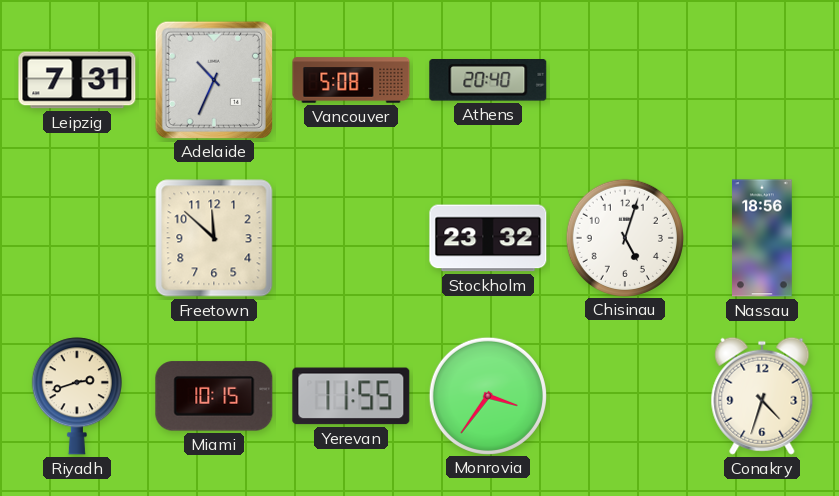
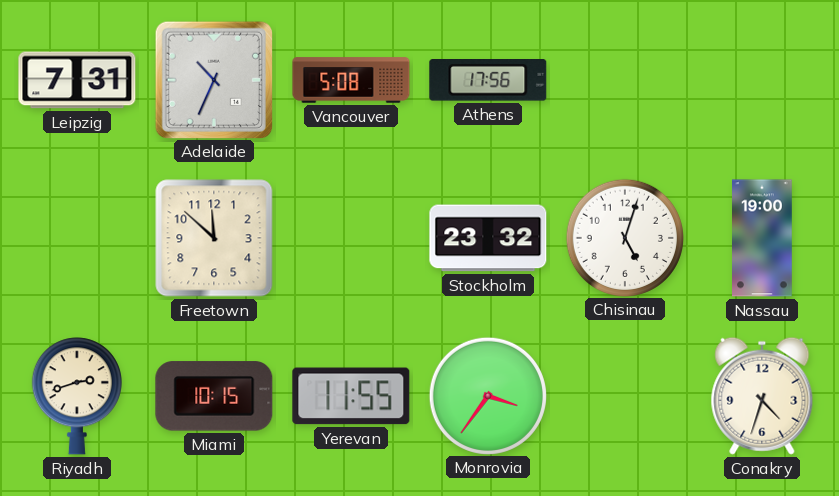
Athens: 20:40 -> 17:56 (488, 81)
Nassau: 18:56 -> 19:00 (762, 238)
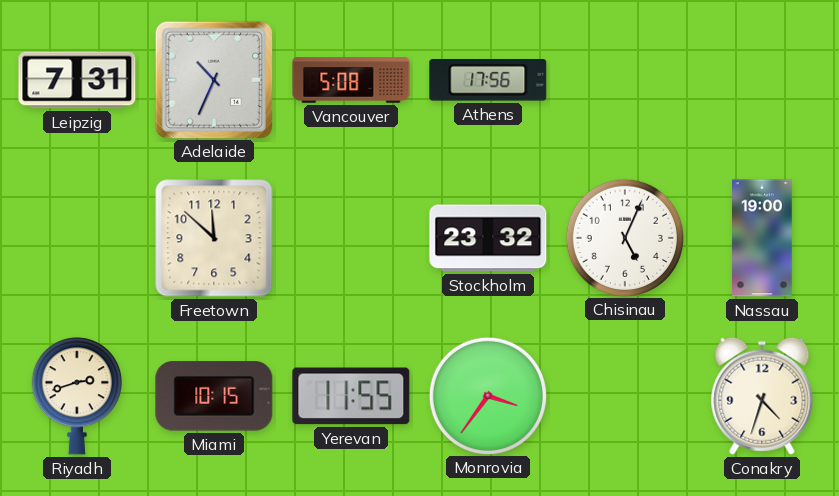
Chisinau: 5:03 -> 5:04 (624, 237)
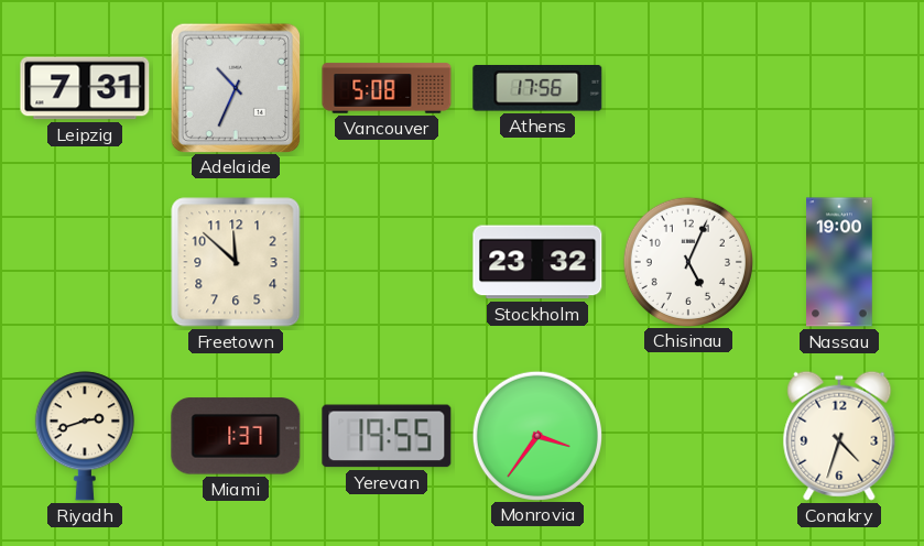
Miami: 10:15 -> 1:37 (236, 436)
Yerevan: 11:55 -> 19:55 (387, 436)
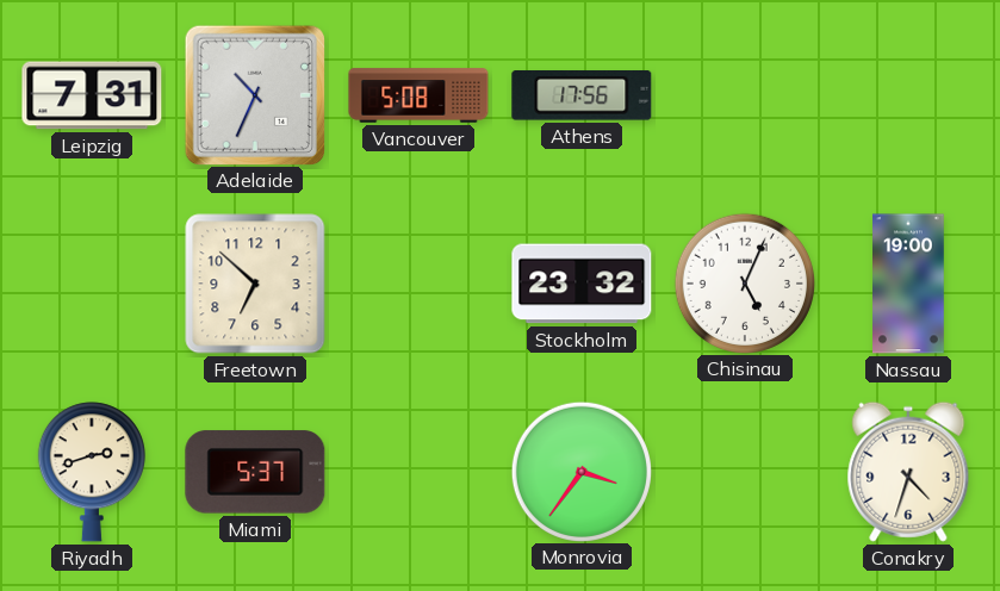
Freetown: 11:52 -> 6:52 (255, 284)
Miami: 1:37 -> 5:37 (255, 472)
Yerevan: 19:55 -> none (387, 436)
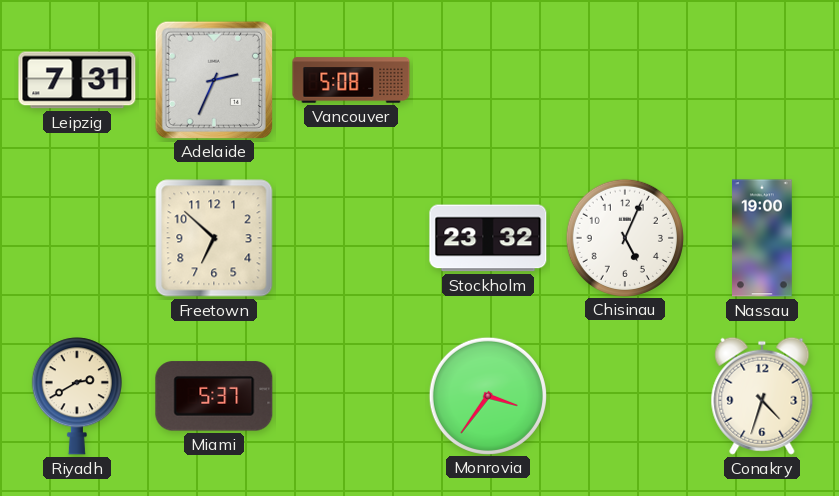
Adelaide: 10:34 -> 2:34 (213, 79)
Athens: 17:56 -> none (582, 97)
Riyadh: 2:42 -> 2:40 (77, 396)
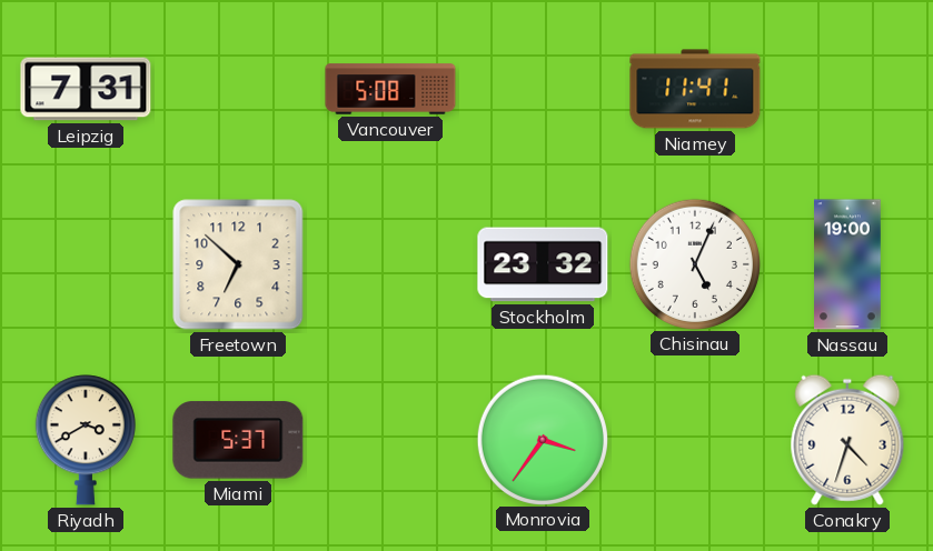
Adelaide: 2:34 -> none (213, 79)
Niamey: none -> 11:41 (695, 89)
Riyadh: 2:40 -> 3:40 (86, 440)
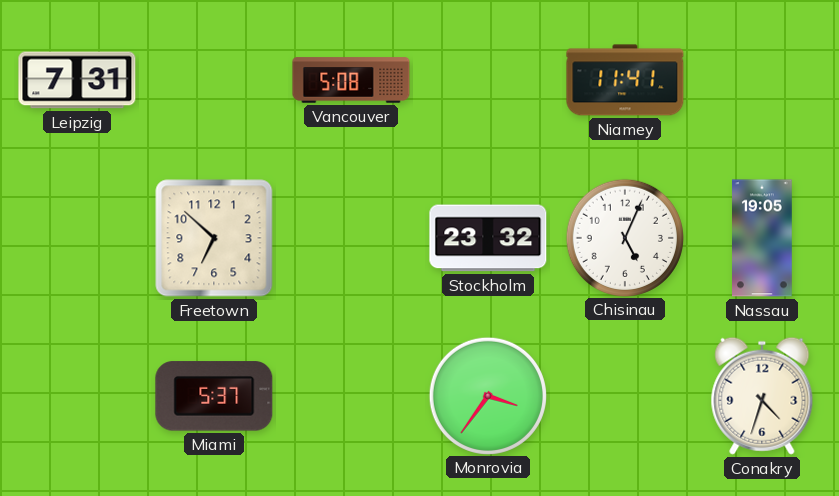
Nassau: 19:00 -> 19:05 (762, 238)
Riyadh: 3:40 -> none (86, 440)
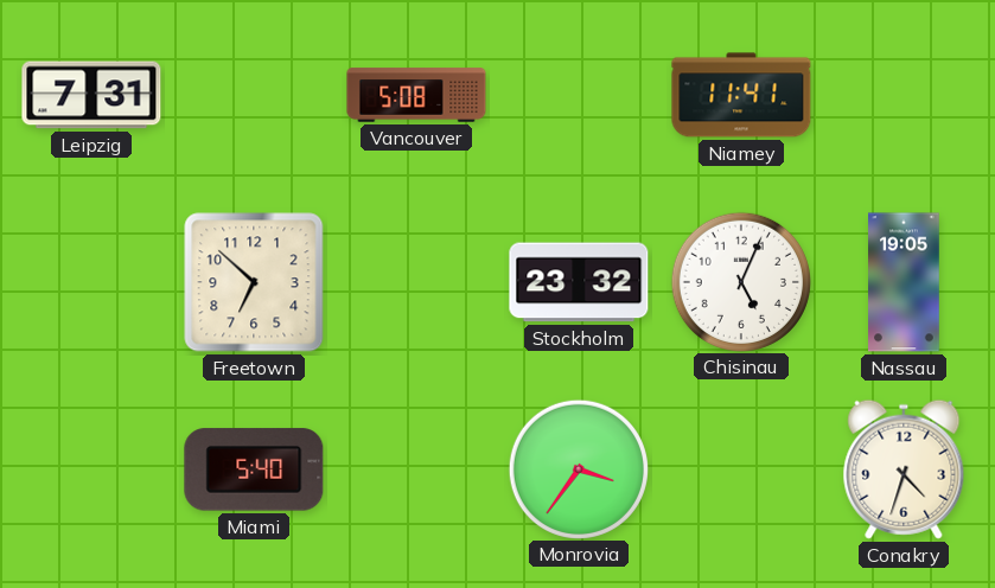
Miami: 5:37 -> 5:40 (254, 469)
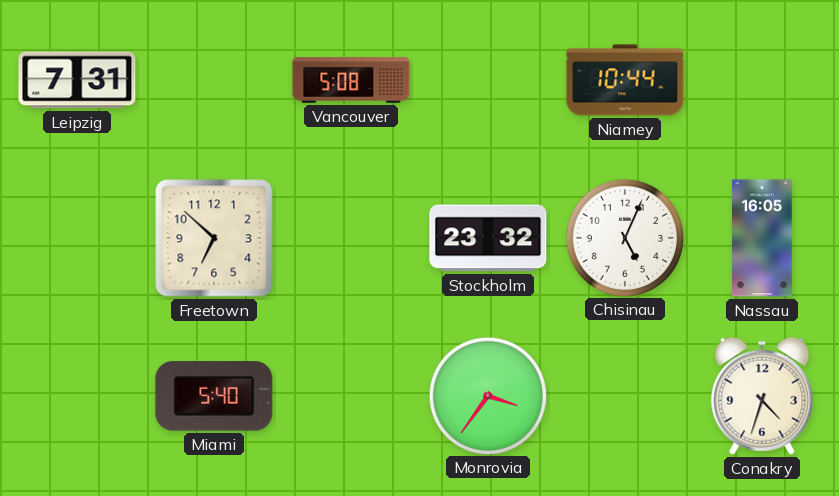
Niamey: 11:41 -> 10:44 (625, 80)
Nassau: 19:05 -> 16:05 (762, 238)
